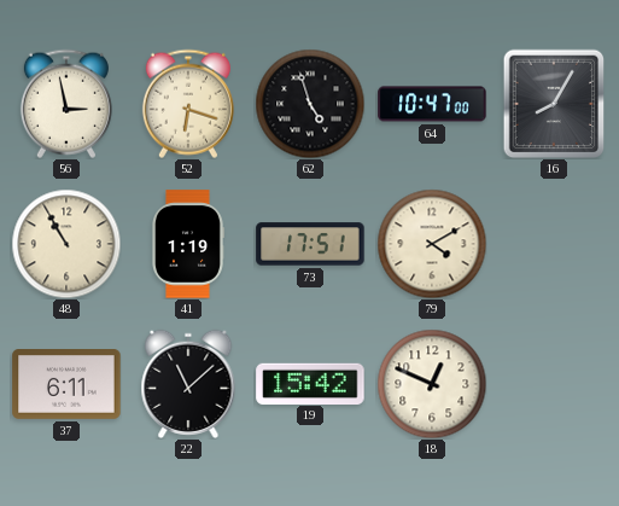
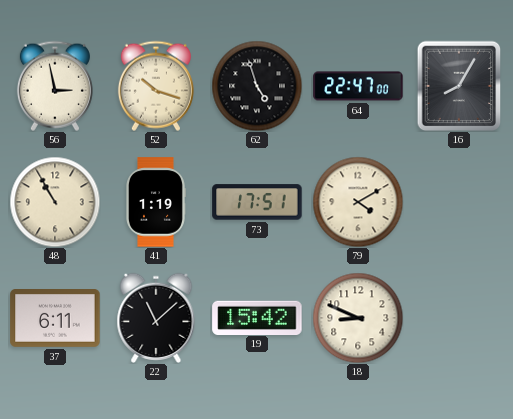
52: 6:18 -> 10:18 (156, 86)
64: 10:47 -> 22:47 (358, 86)
18: 12:49 -> 8:49 (358, 318)
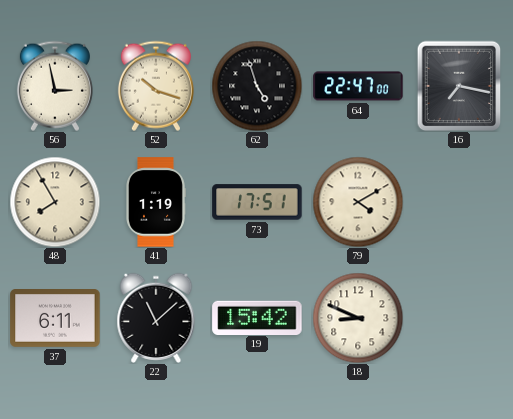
16: 8:05 -> 7:17 (459, 86)
48: 10:55 -> 7:55 (55, 202)
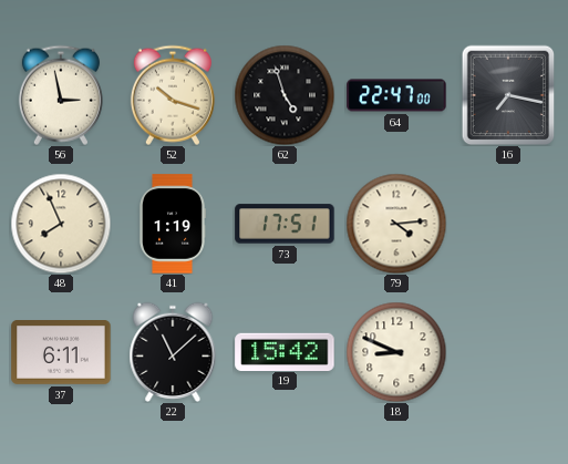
48: 7:55 -> 7:56 (61, 224)
79: 4:10 -> 4:14 (396, 224)
